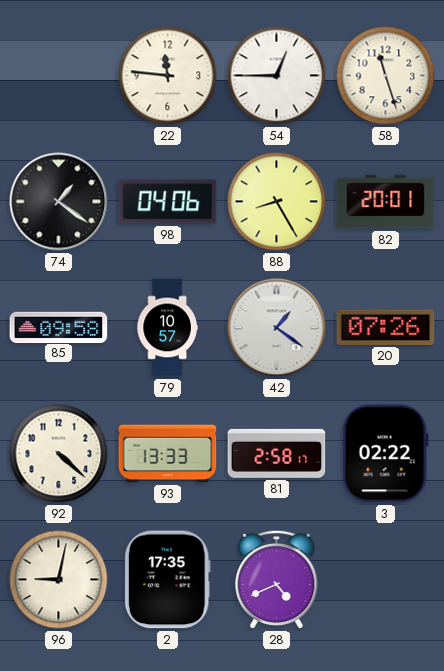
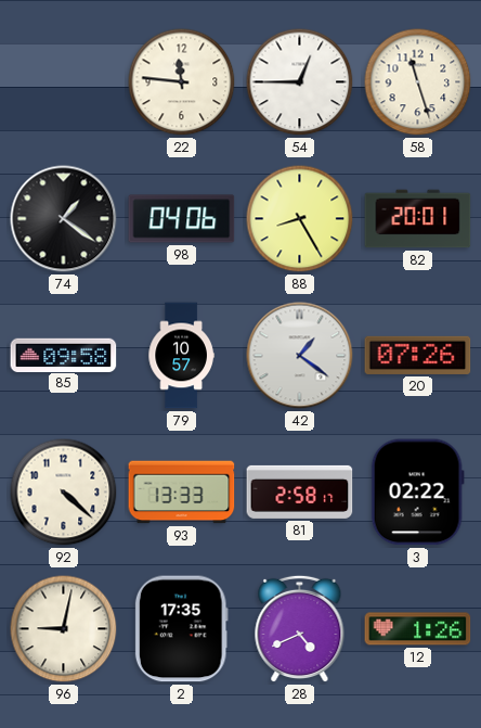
12: none -> 1:26 (418, 629)
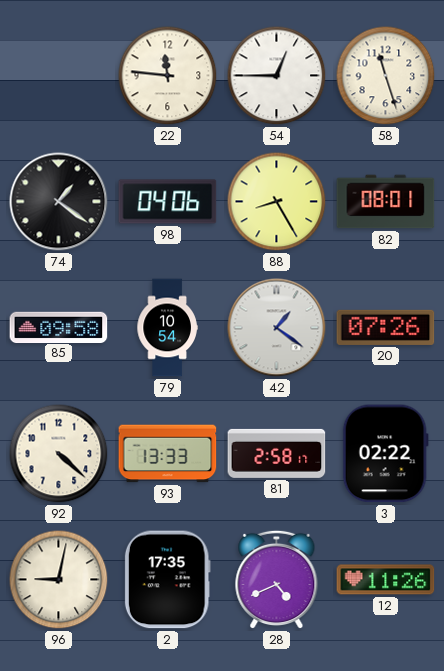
82: 20:01 -> 08:01 (386, 202)
79: 10:57 -> 10:54 (167, 328)
12: 1:26 -> 11:26 (386, 580)
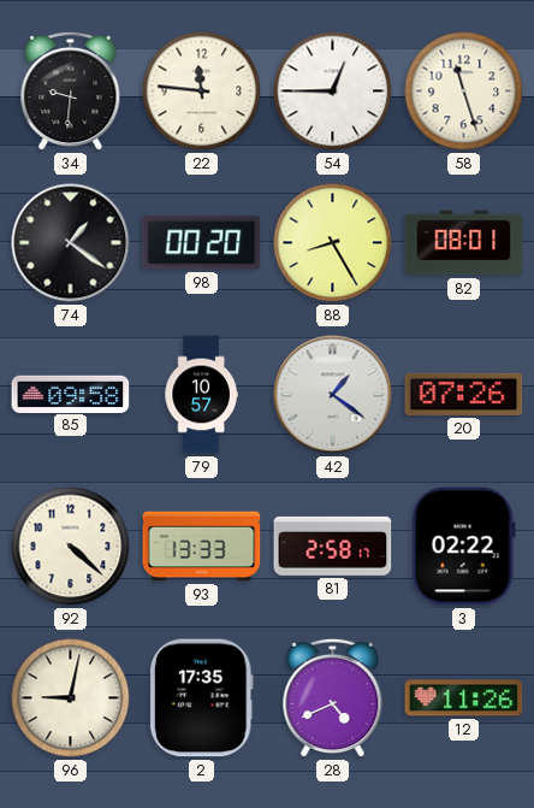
34: none -> 9:31 (71, 92)
98: 04:06 -> 00:20 (202, 243)
79: 10:54 -> 10:57 (201, 395)
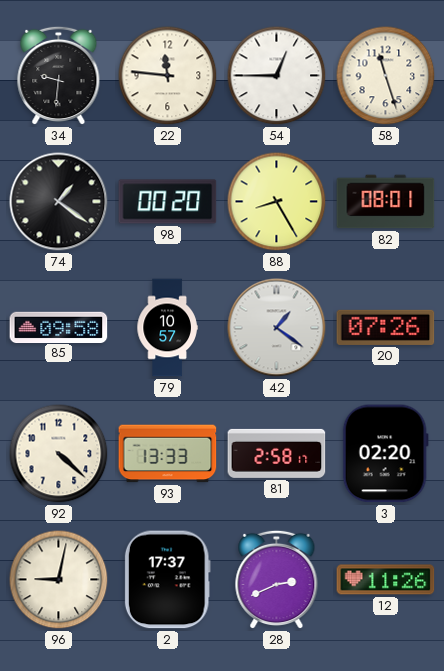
3: 02:22 -> 02:20 (385, 454)
2: 17:35 -> 17:37 (167, 580)
28: 4:41 -> 2:41 (277, 580)
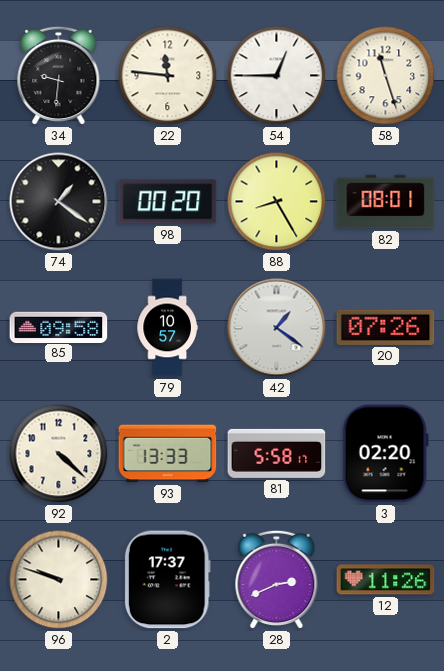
81: 2:58 -> 5:58 (277, 453)
96: 9:02 -> 9:48 (59, 580)
